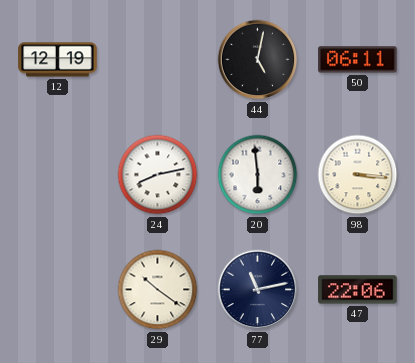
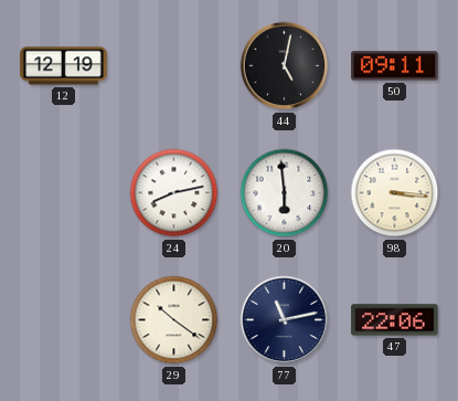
50: 06:11 -> 09:11 (395, 66)
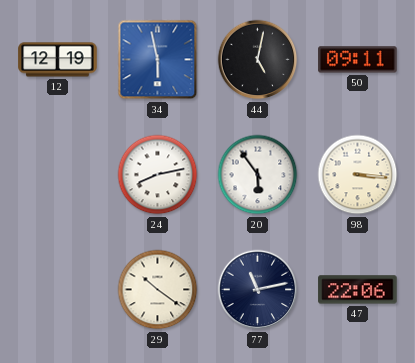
34: none -> 5:58 (158, 60)
20: 5:59 -> 5:54 (258, 175)
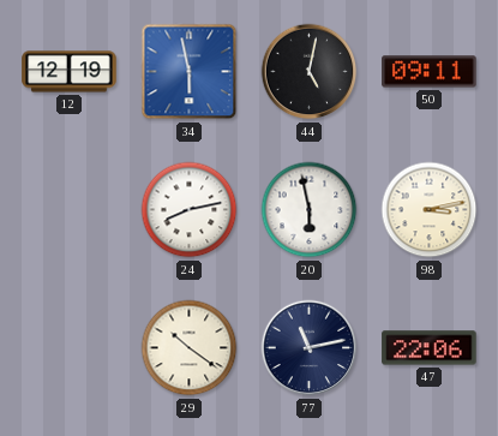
20: 5:54 -> 5:58 (310, 210)
98: 3:16 -> 3:13 (430, 210)
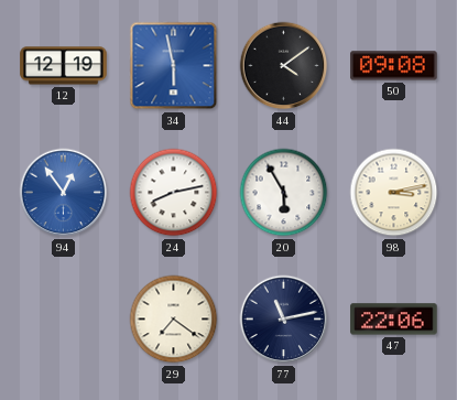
44: 5:02 -> 4:09 (284, 66)
50: 09:11 -> 09:08 (394, 66)
94: none -> 12:54 (64, 193)
20: 5:58 -> 5:55 (284, 193)
29: 10:21 -> 7:21 (174, 320)
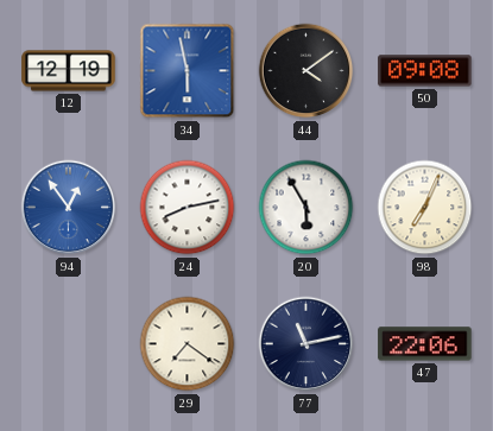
98: 3:13 -> 7:04 (425, 208)
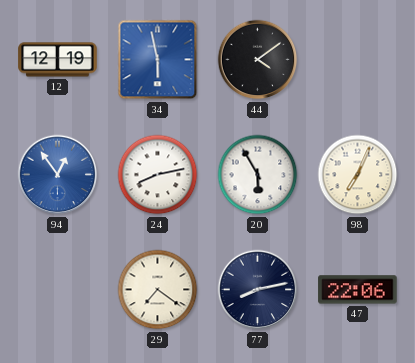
50: 09:08 -> none (425, 71)
77: 11:13 -> 8:13 (258, 290)
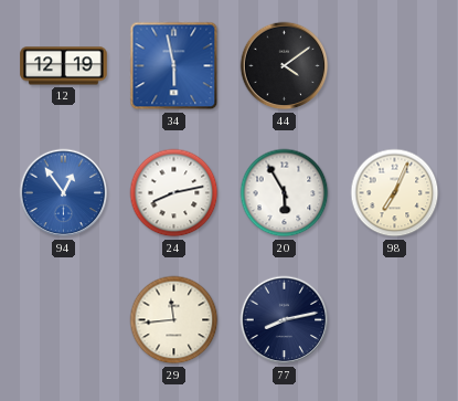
29: 7:21 -> 11:44 (174, 320)
47: 22:06 -> none (358, 290)
